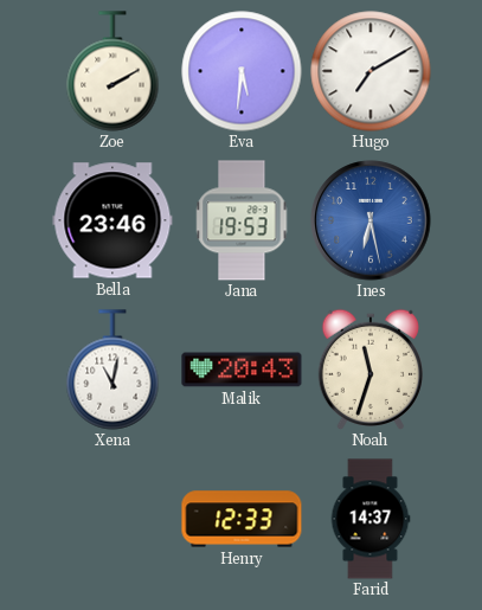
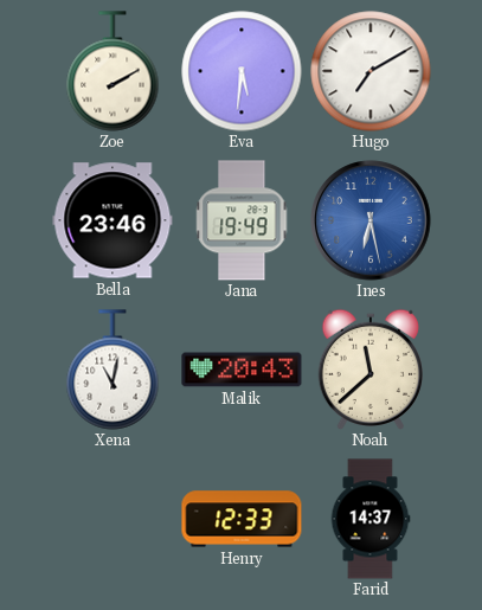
Jana: 19:53 -> 19:49 (242, 220)
Noah: 11:33 -> 11:38 (369, 368)
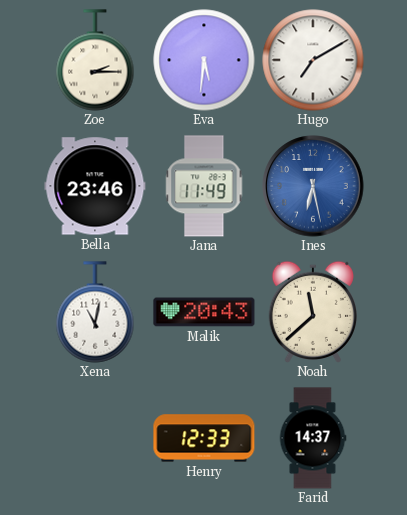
Zoe: 2:10 -> 2:15 (95, 60)
Jana: 19:49 -> 11:49 (204, 186)
